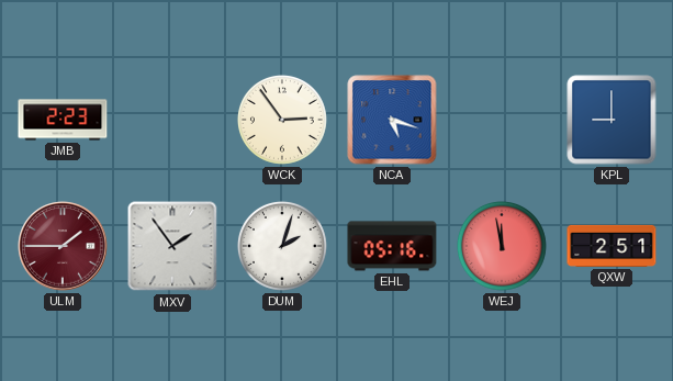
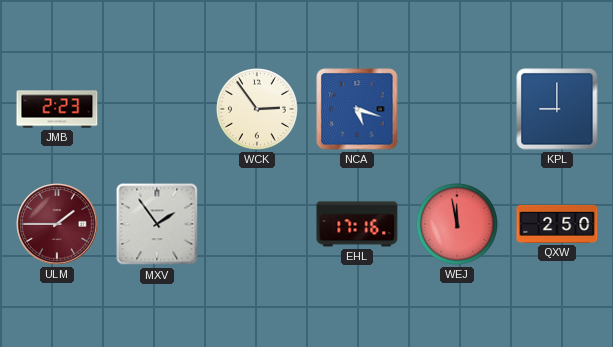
DUM: 2:03 -> none (282, 246)
EHL: 05:16 -> 17:16 (357, 224)
QXW: 2:51 -> 2:50 (557, 224)
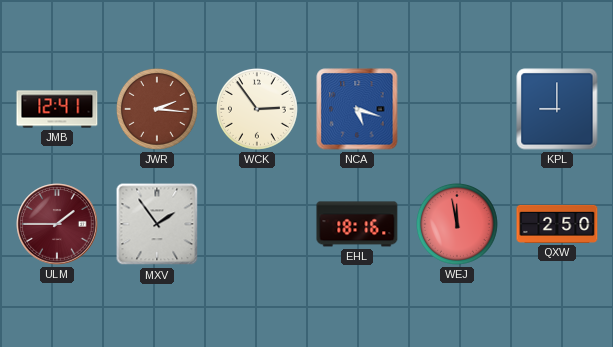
JMB: 2:23 -> 12:41 (57, 109)
JWR: none -> 2:16 (157, 109)
EHL: 17:16 -> 18:16 (357, 224)
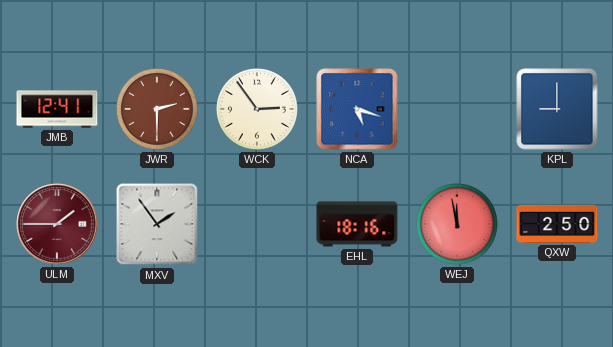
JWR: 2:16 -> 2:30 (157, 109)
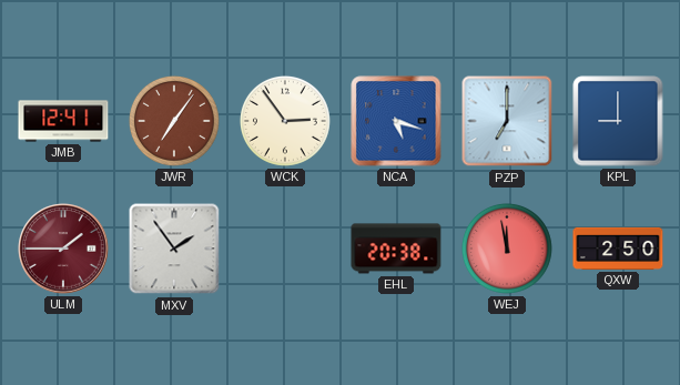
JWR: 2:30 -> 7:06 (174, 121)
PZP: none -> 7:00 (507, 121)
EHL: 18:16 -> 20:38 (396, 249)
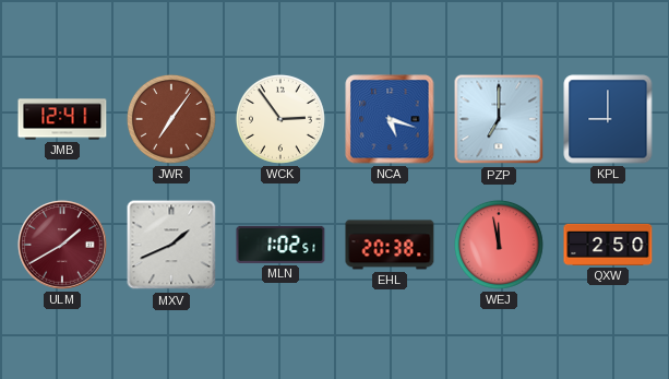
ULM: 1:45 -> 1:40 (62, 245)
MXV: 1:54 -> 1:41 (171, 245)
MLN: none -> 1:02 (280, 245)
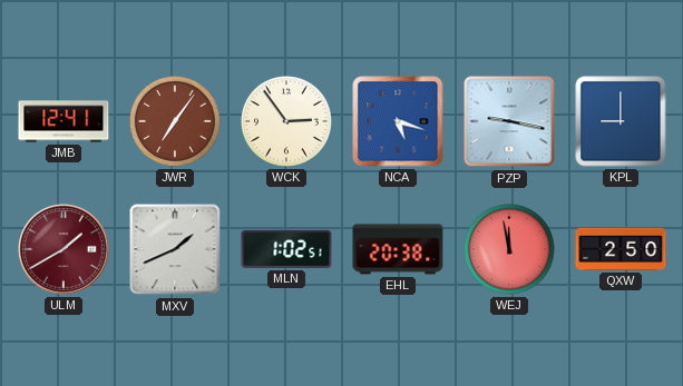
PZP: 7:00 -> 9:17 (509, 121)
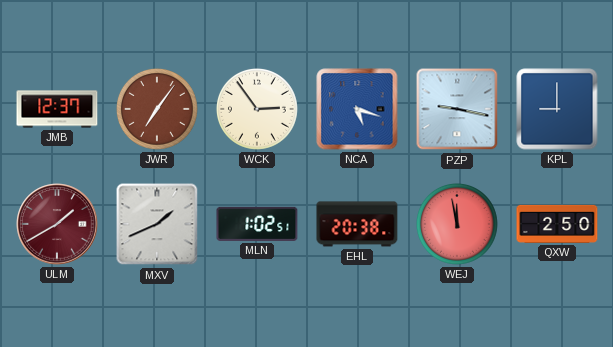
JMB: 12:41 -> 12:37 (57, 109)
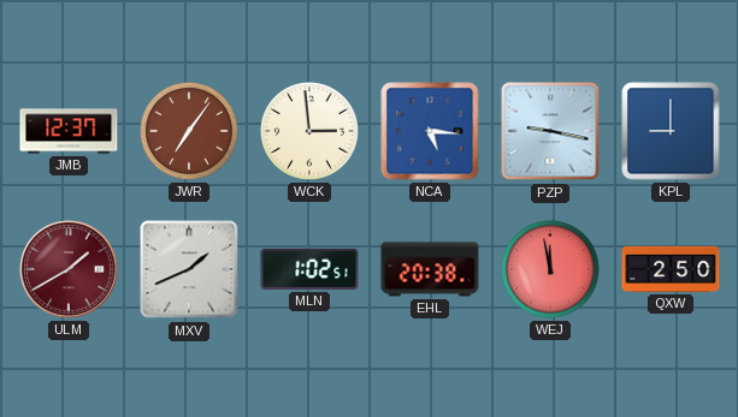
WCK: 2:54 -> 2:59 (309, 131)
NCA: 5:18 -> 5:16 (430, 131)
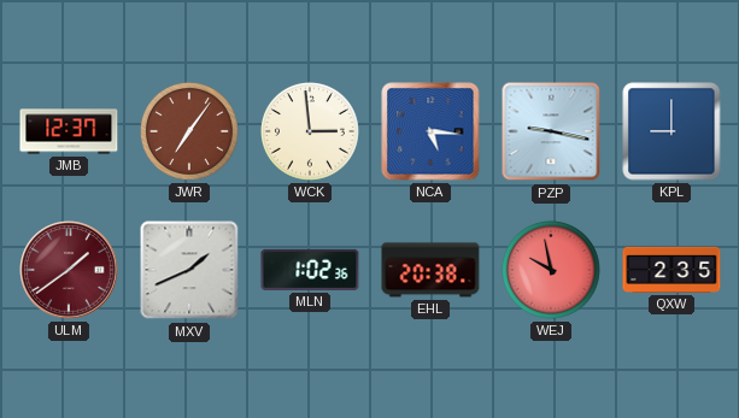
ULM: 1:40 -> 1:39 (69, 270)
MLN: 1:02:51 -> 1:02:36 (310, 270)
WEJ: 11:58 -> 9:58 (551, 270)
QXW: 2:50 -> 2:35 (671, 270)
